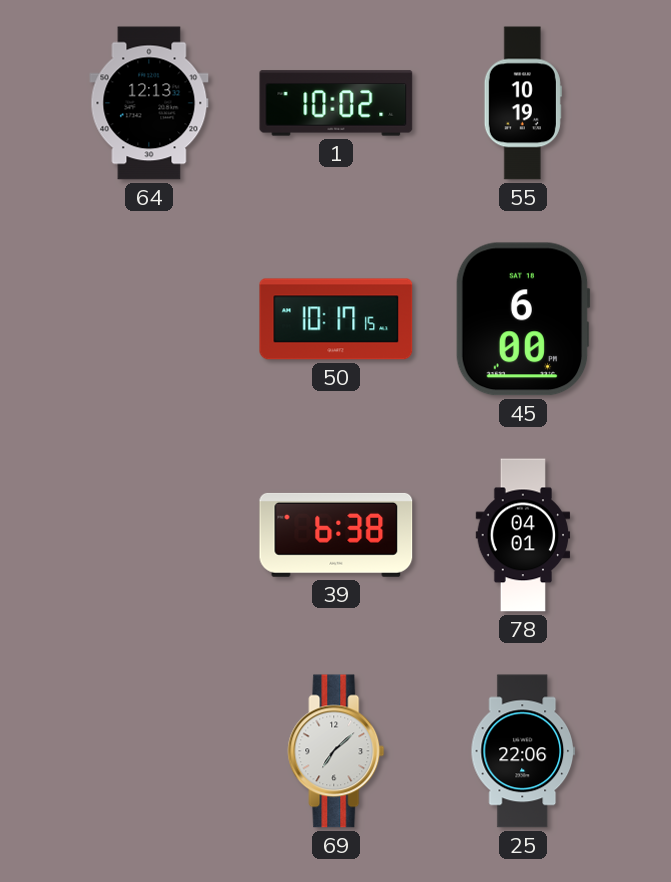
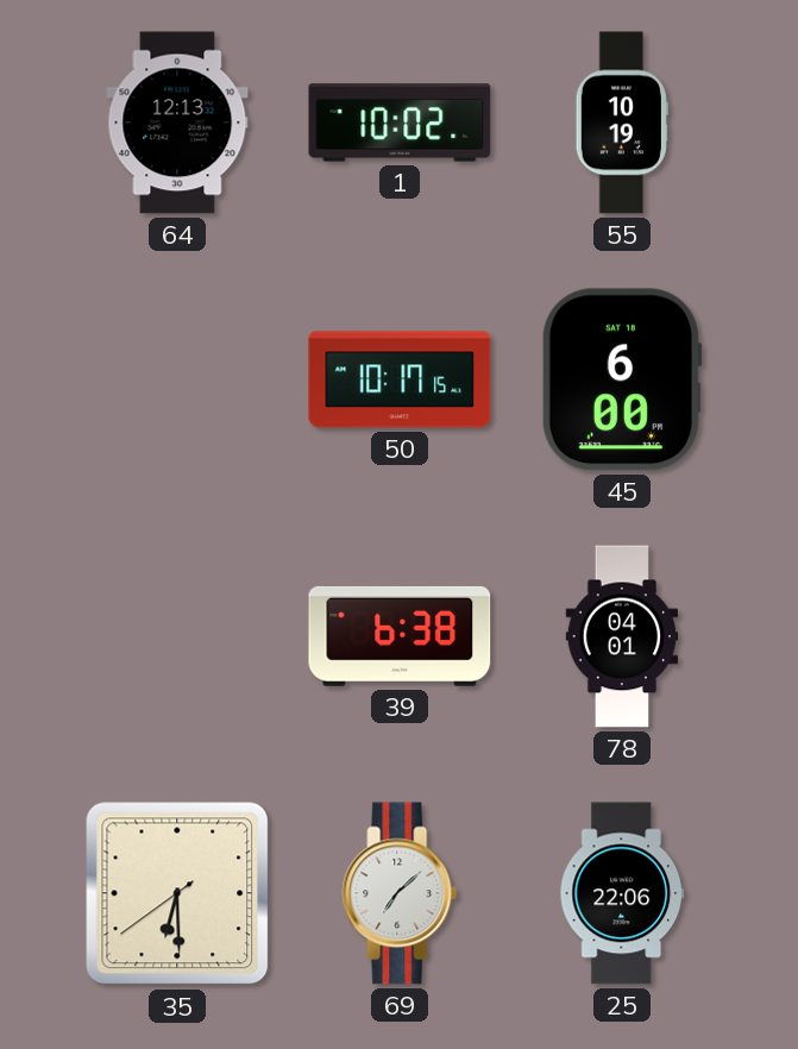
35: none -> 6:29 (177, 893)
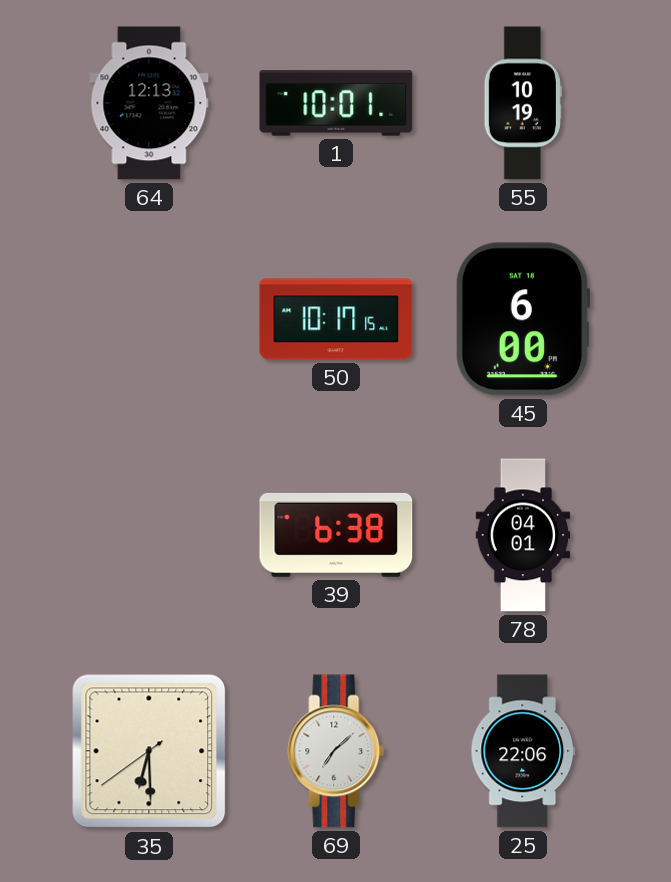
1: 10:02 -> 10:01 (336, 103)
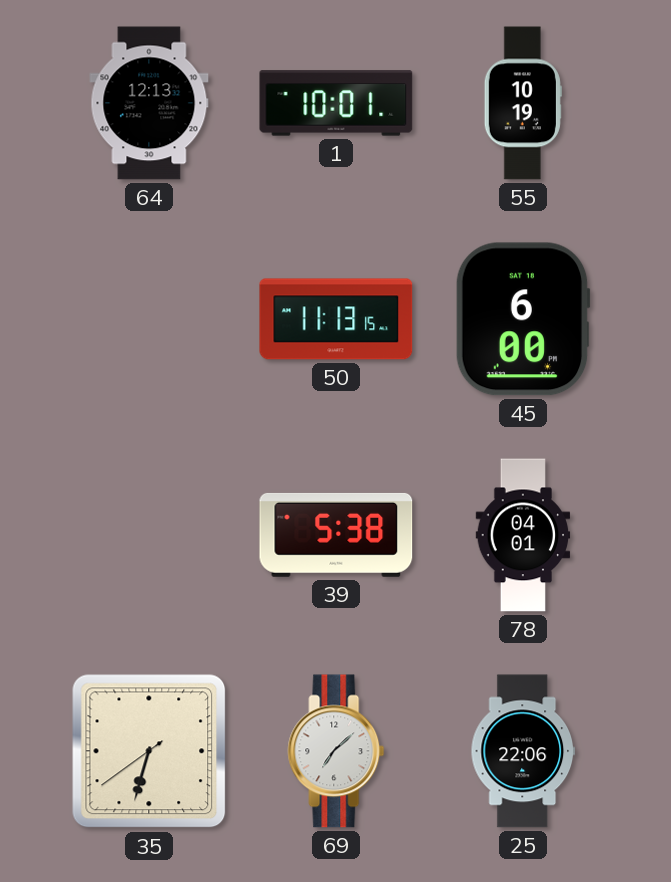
50: 10:17 -> 11:13 (336, 319)
39: 6:38 -> 5:38 (336, 535)
35: 6:29 -> 6:32 (149, 751)
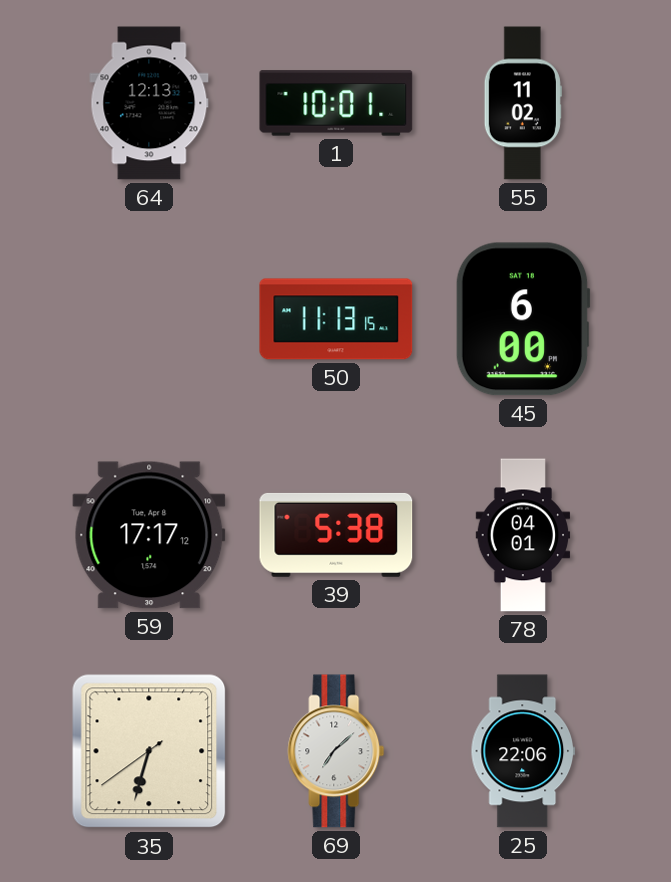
55: 10:19 -> 11:02 (523, 103)
59: none -> 17:17 (149, 535)
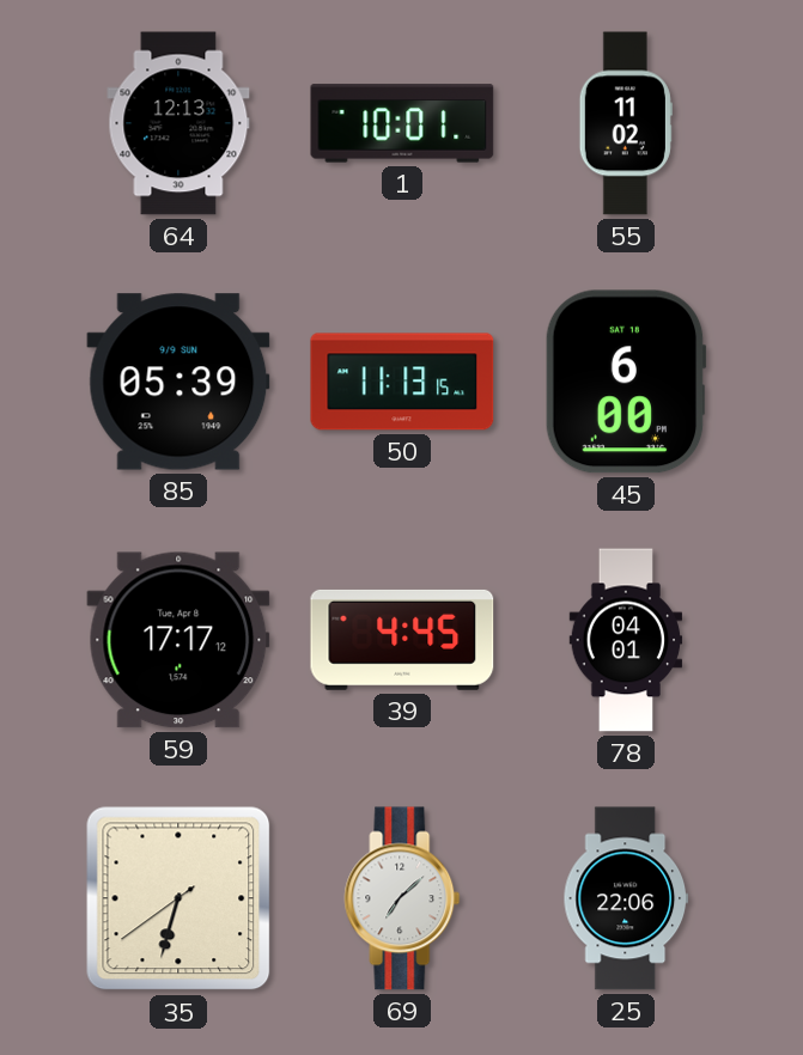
85: none -> 05:39 (178, 382)
39: 5:38 -> 4:45 (402, 640)
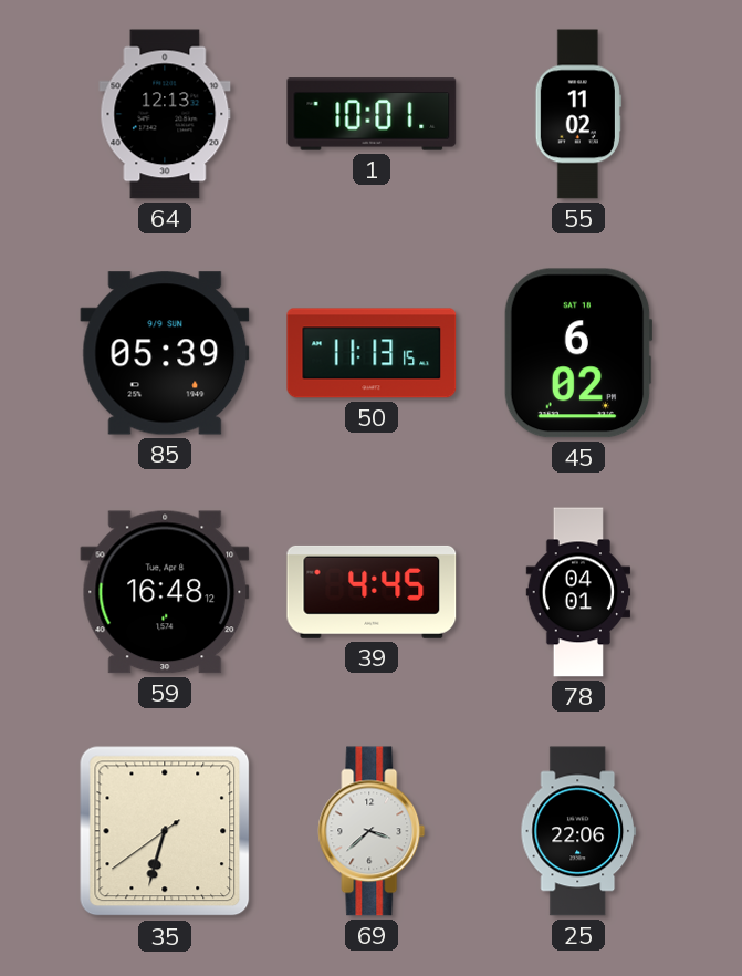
45: 6:00 -> 6:02 (578, 353)
59: 17:17 -> 16:48 (165, 592)
69: 7:08 -> 3:38 (372, 831)
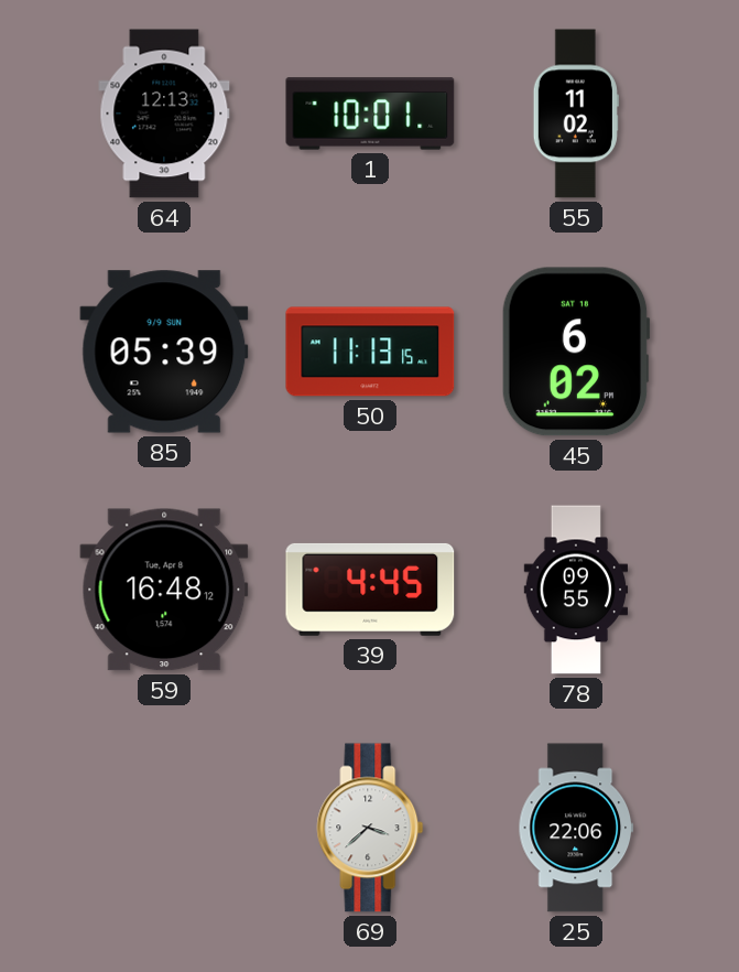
78: 04:01 -> 09:55 (576, 590)
35: 6:32 -> none (165, 831)
